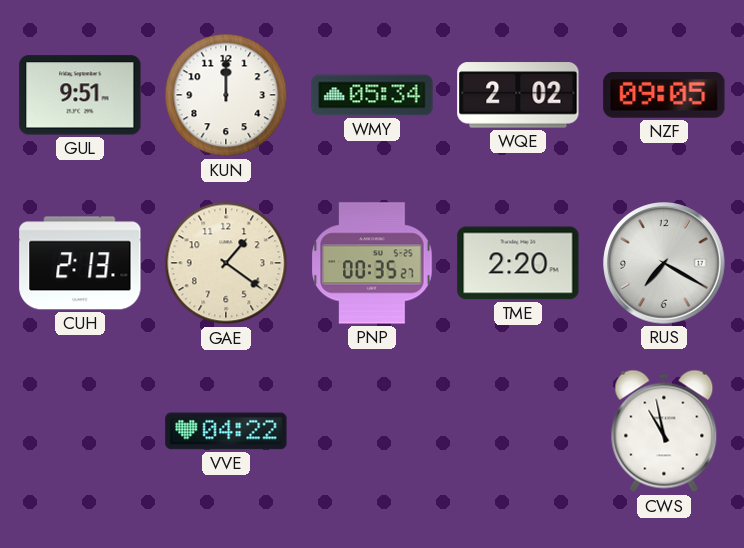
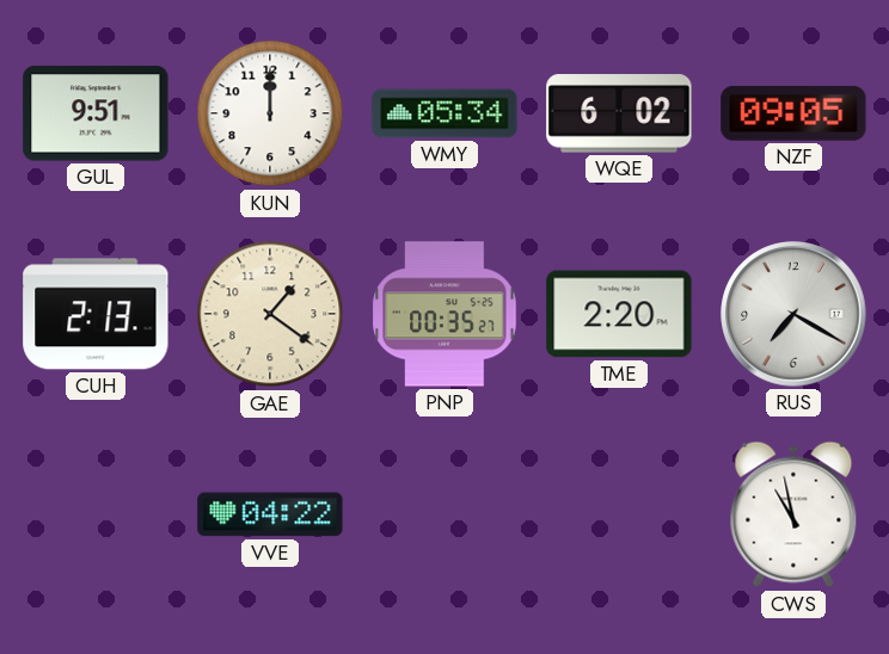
WQE: 2:02 -> 6:02 (619, 113)
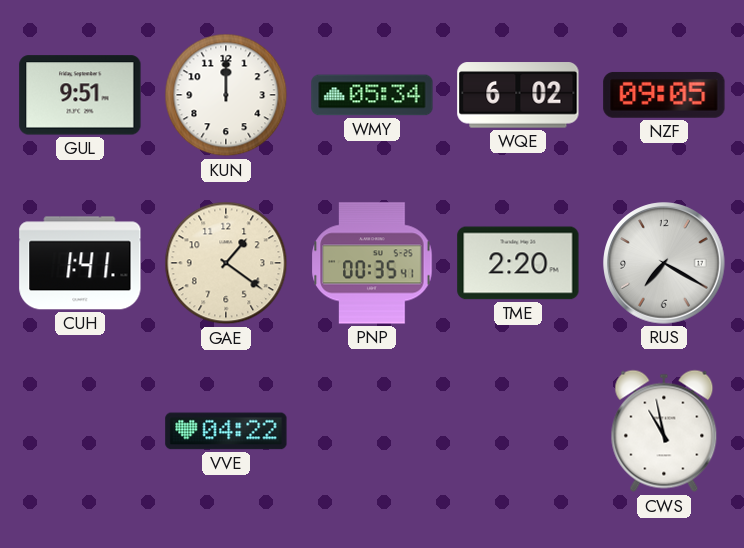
CUH: 2:13 -> 1:41 (80, 263)
PNP: 00:35:27 -> 00:35:41 (372, 263)
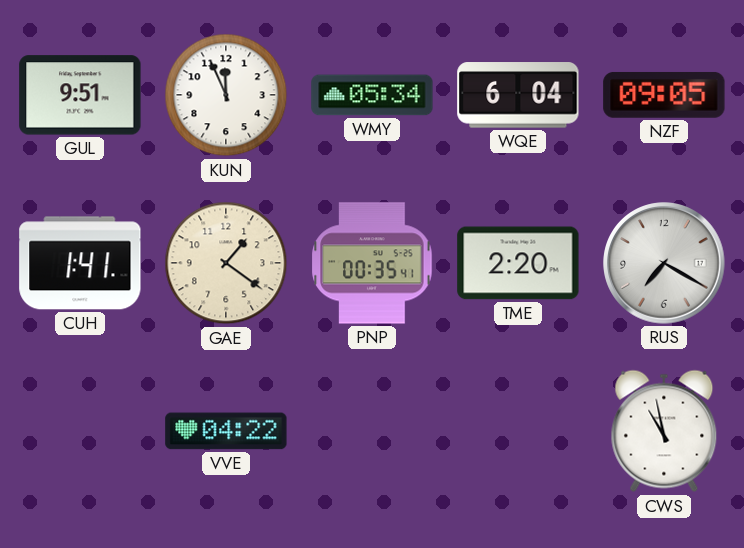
KUN: 12:00 -> 11:56 (226, 95)
WQE: 6:02 -> 6:04 (518, 95)
